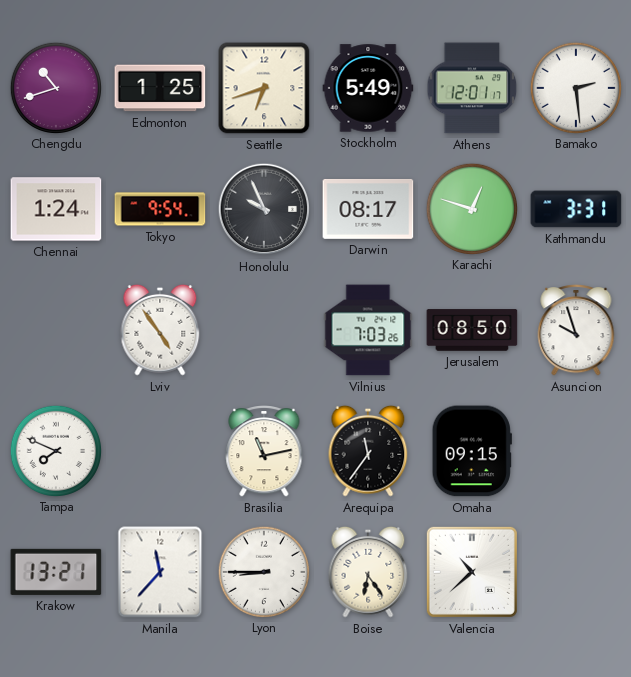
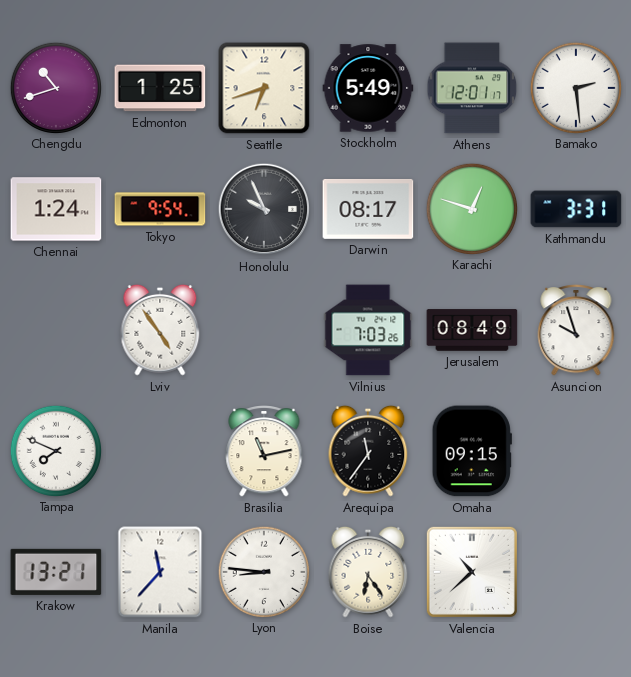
Jerusalem: 08:50 -> 08:49 (472, 330)
Lyon: 8:45 -> 8:46 (263, 571)
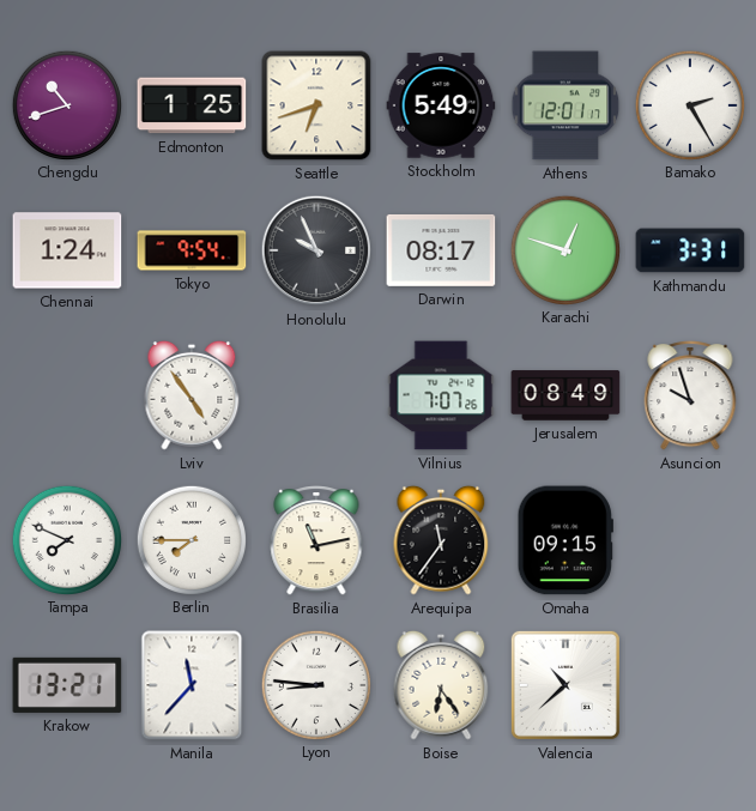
Bamako: 2:29 -> 2:25 (689, 104)
Vilnius: 7:03 -> 7:07 (441, 395)
Berlin: none -> 7:45 (190, 539)
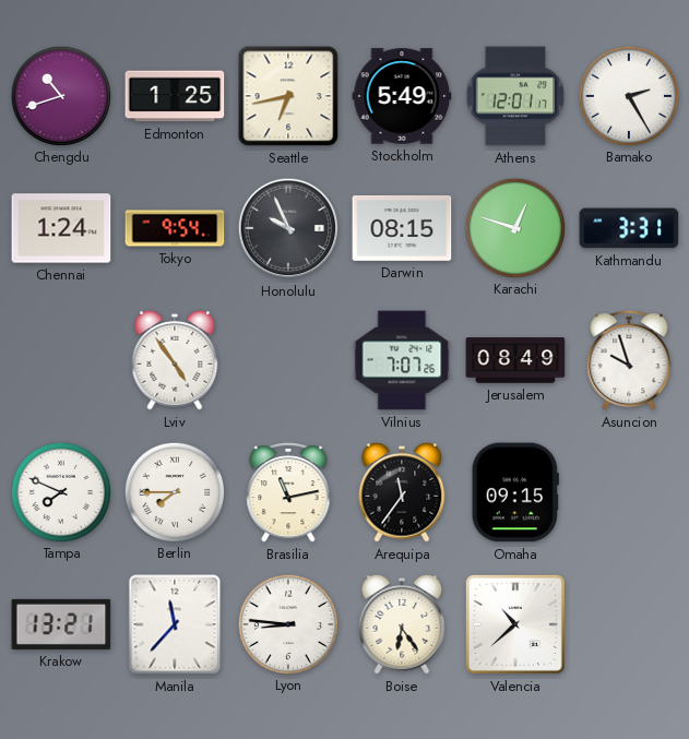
Seattle: 6:42 -> 6:43 (288, 96)
Darwin: 08:17 -> 08:15 (402, 228)
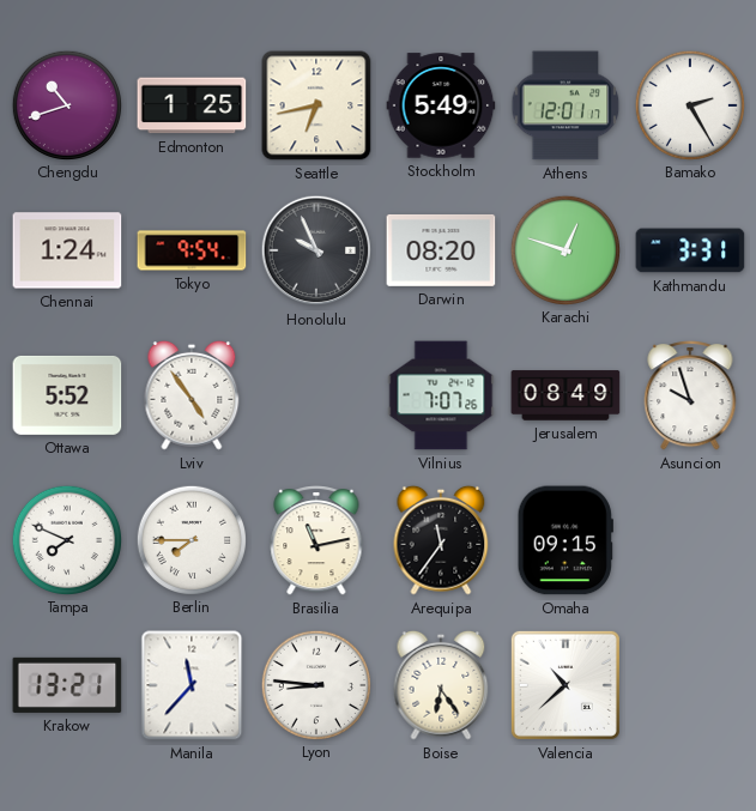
Darwin: 08:15 -> 08:20 (441, 250)
Ottawa: none -> 5:52 (67, 395)
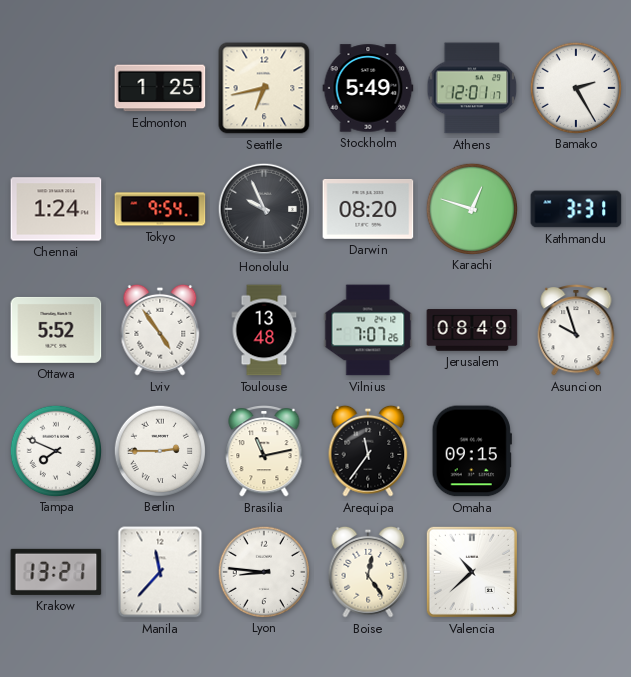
Chengdu: 10:42 -> none (66, 104)
Toulouse: none -> 13:48 (264, 330)
Berlin: 7:45 -> 2:45 (159, 450)
Boise: 6:24 -> 12:24 (368, 572)
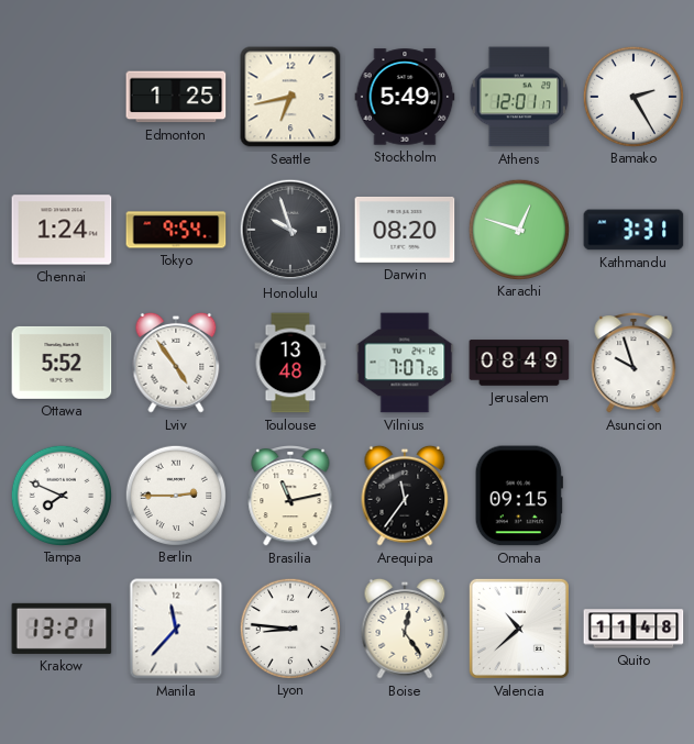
Honolulu: 9:56 -> 9:57 (290, 230)
Quito: none -> 11:48 (634, 629)
